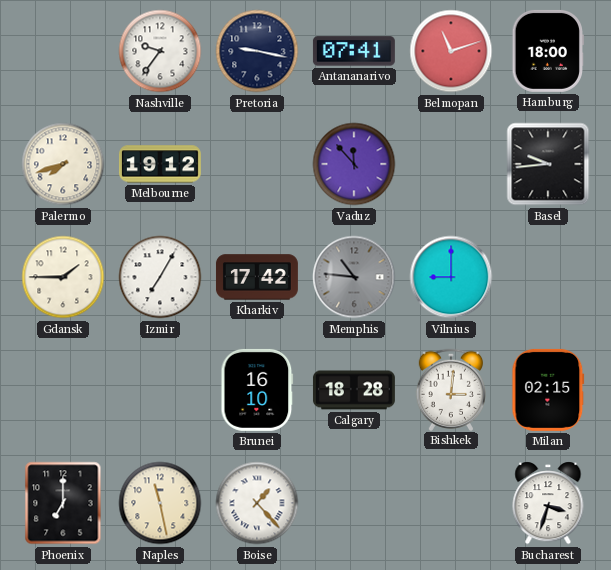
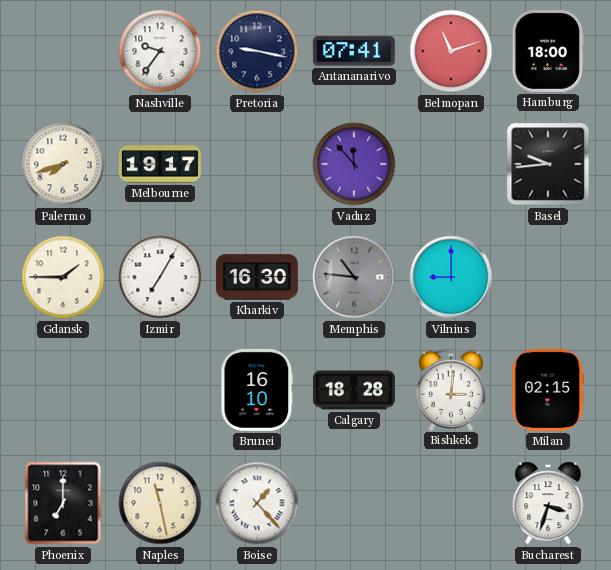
Melbourne: 19:12 -> 19:17 (160, 164)
Kharkiv: 17:42 -> 16:30 (257, 277)
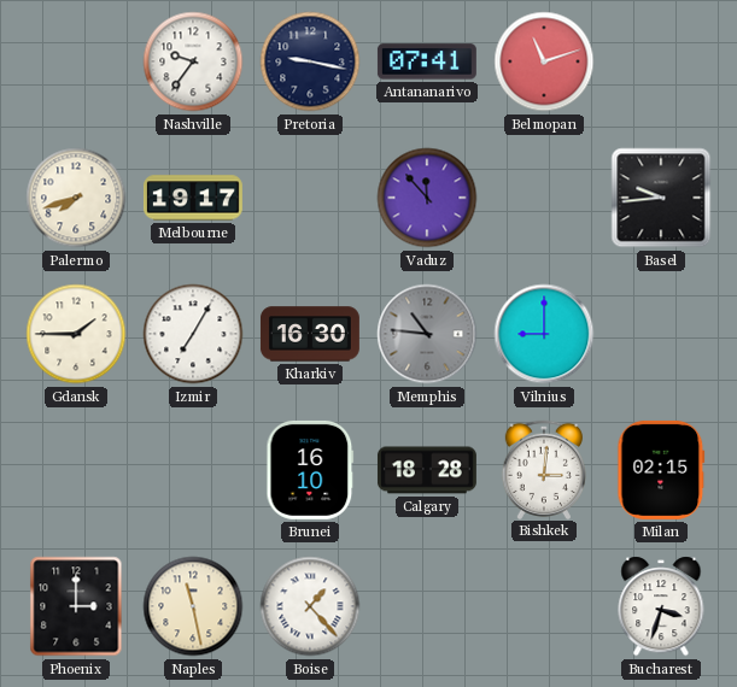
Hamburg: 18:00 -> none (547, 51)
Phoenix: 7:00 -> 3:00 (76, 606)
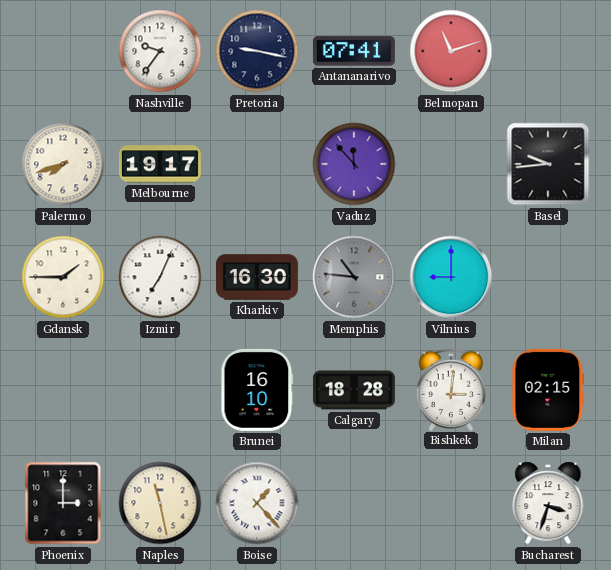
Izmir: 7:05 -> 7:04 (160, 277)
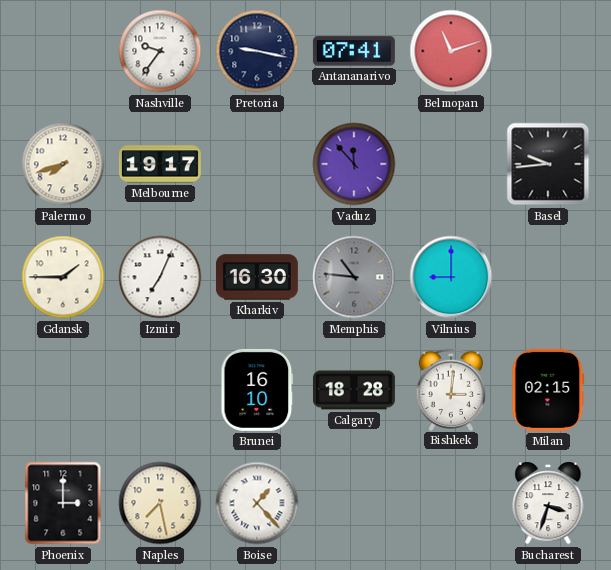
Naples: 11:28 -> 7:28 (160, 503)
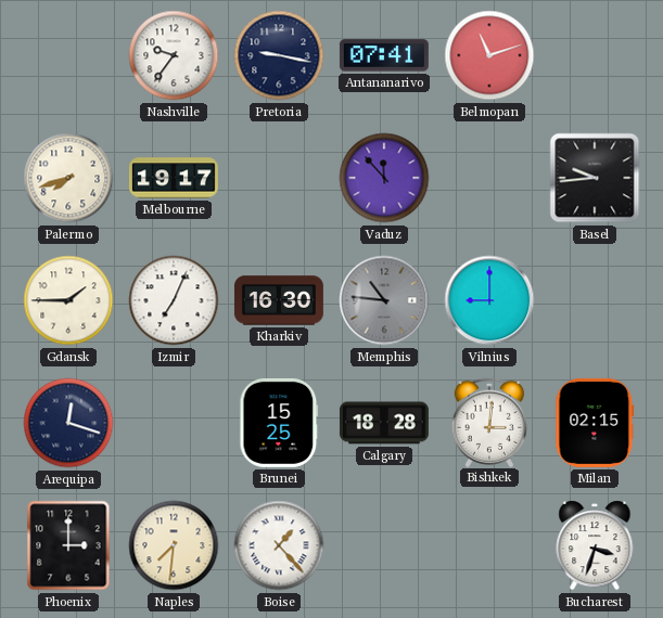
Arequipa: none -> 12:18 (68, 423)
Brunei: 16:10 -> 15:25 (279, 423)
Naples: 7:28 -> 7:31 (174, 545)
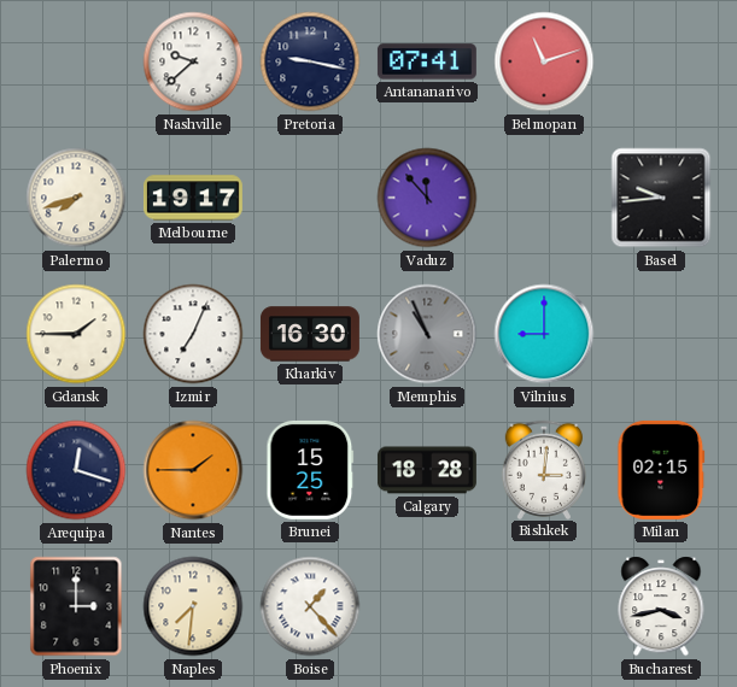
Nashville: 9:36 -> 9:38 (193, 61)
Memphis: 10:46 -> 10:56 (427, 334)
Nantes: none -> 1:45 (193, 470)
Bucharest: 3:33 -> 3:43 (661, 606)
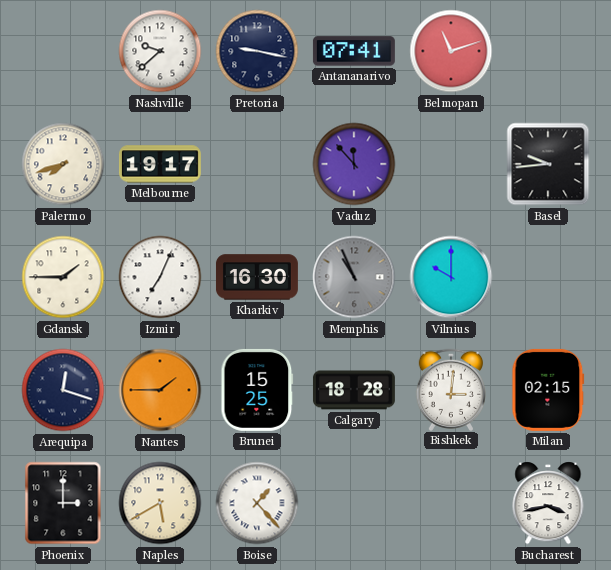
Vilnius: 9:00 -> 10:00 (451, 277)
Naples: 7:31 -> 5:40 (160, 503)
